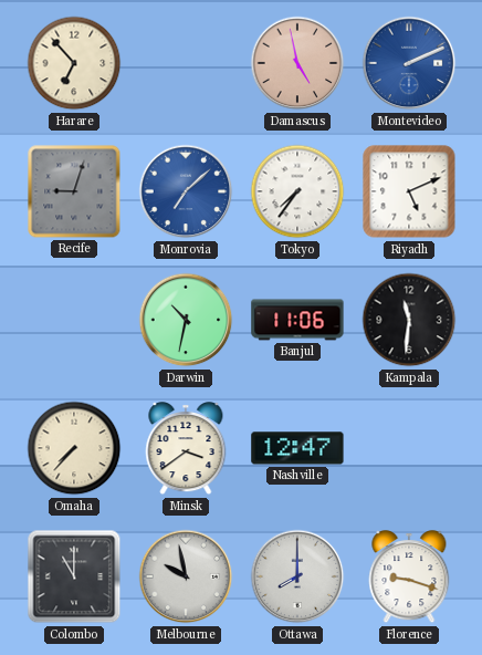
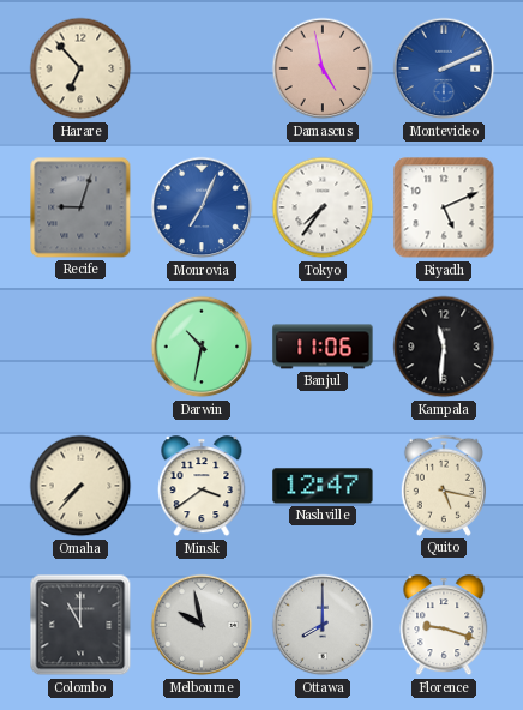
Monrovia: 7:08 -> 7:04 (202, 207)
Quito: none -> 5:17 (444, 486)
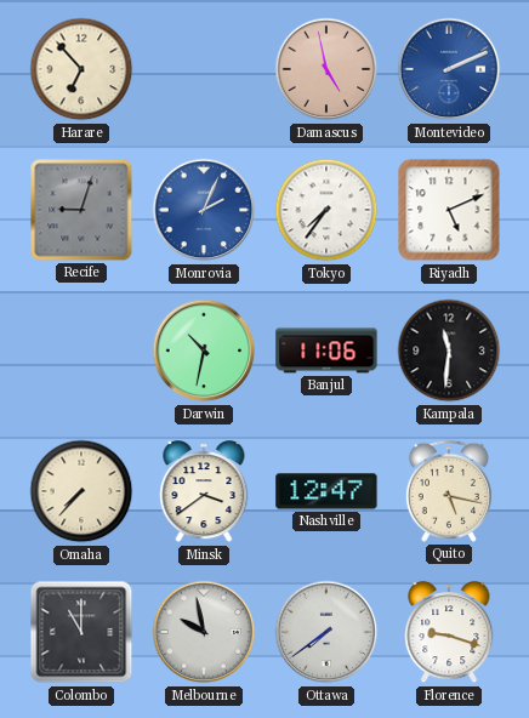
Monrovia: 7:04 -> 2:04 (204, 210)
Ottawa: 8:00 -> 7:39 (326, 632)
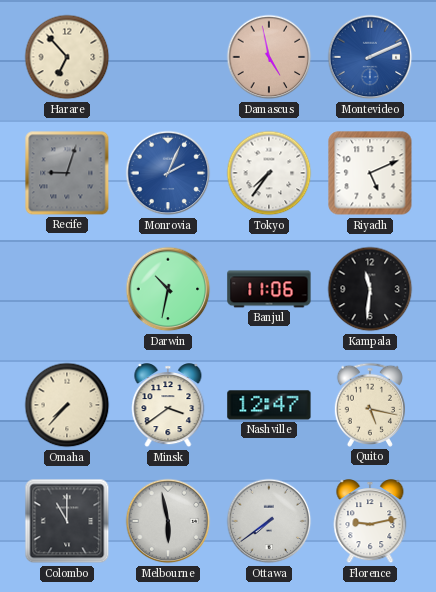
Melbourne: 9:58 -> 5:58 (168, 521)
Florence: 9:18 -> 9:13 (370, 522)
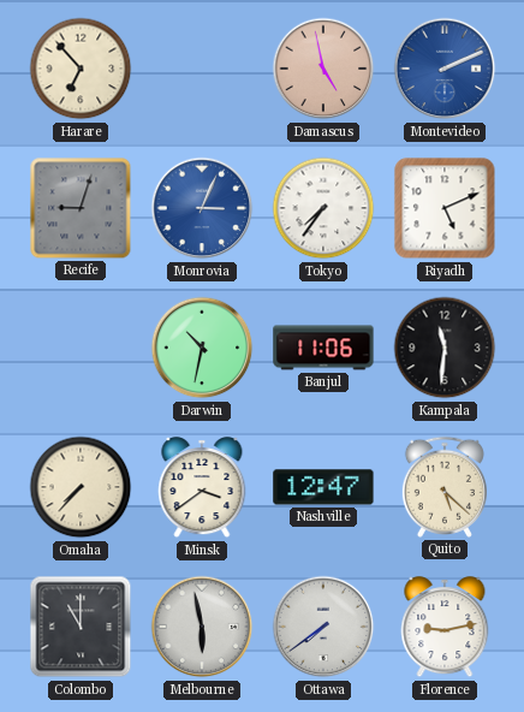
Monrovia: 2:04 -> 3:04 (202, 208)
Quito: 5:17 -> 5:22 (445, 487)
